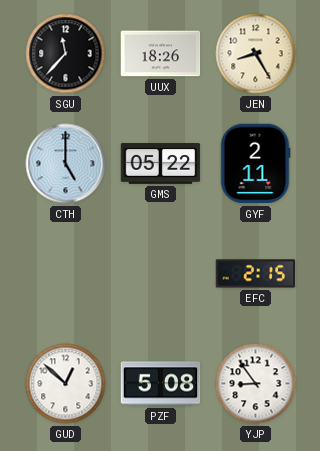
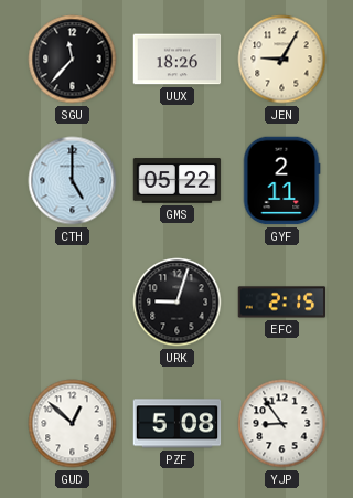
JEN: 8:25 -> 9:05 (282, 60)
URK: none -> 9:03 (178, 303)
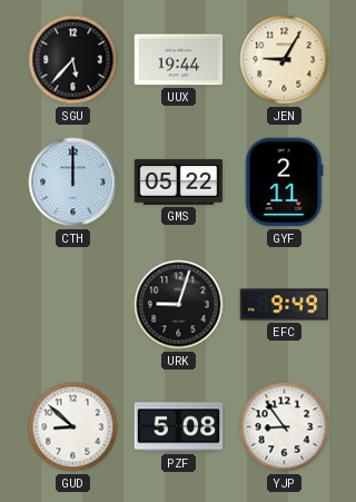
SGU: 11:37 -> 5:37 (73, 60)
UUX: 18:26 -> 19:44 (179, 60)
CTH: 5:00 -> 12:00 (73, 183)
EFC: 2:15 -> 9:49 (285, 305)
GUD: 12:52 -> 8:52 (73, 427)
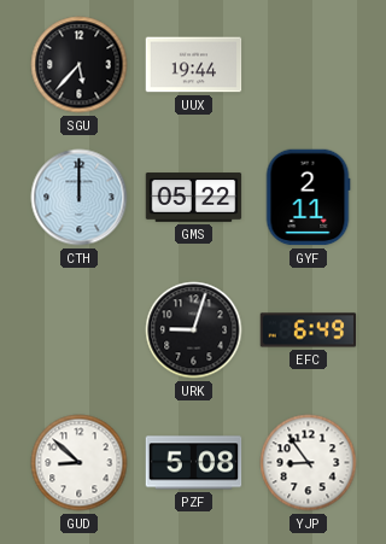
JEN: 9:05 -> none (285, 60)
EFC: 9:49 -> 6:49 (309, 331)
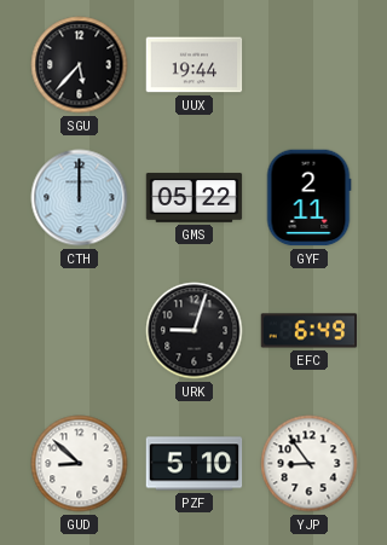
PZF: 5:08 -> 5:10 (195, 464)
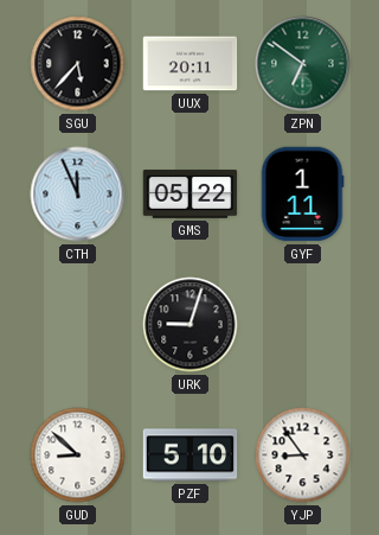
UUX: 19:44 -> 20:11 (191, 64)
ZPN: none -> 6:51 (303, 64)
CTH: 12:00 -> 11:56 (78, 195)
GYF: 2:11 -> 1:11 (302, 195)
EFC: 6:49 -> none (310, 331)
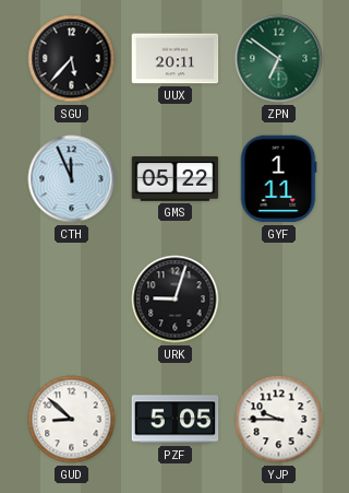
PZF: 5:10 -> 5:05 (176, 420)
YJP: 8:54 -> 9:45 (279, 420)
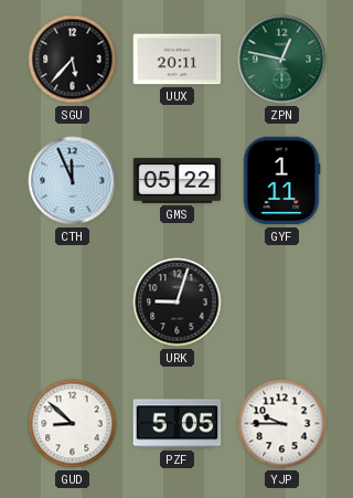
ZPN: 6:51 -> 12:47 (282, 60)
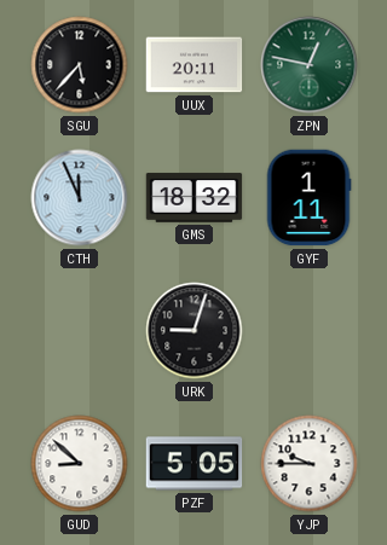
GMS: 05:22 -> 18:32 (195, 198)
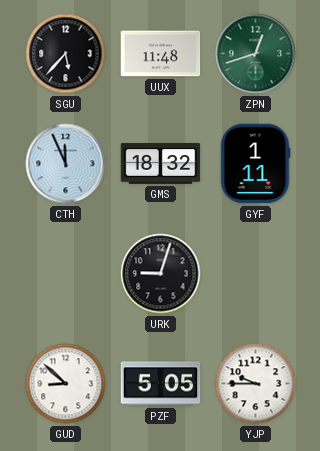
UUX: 20:11 -> 11:48 (161, 54)
ZPN: 12:47 -> 12:42 (256, 54)
